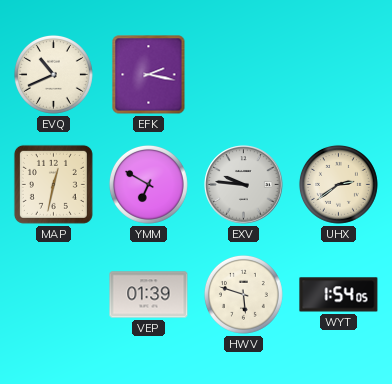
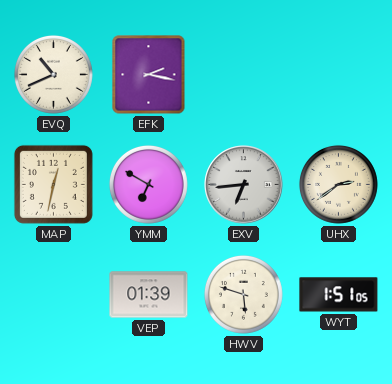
EXV: 9:46 -> 6:44 (244, 185)
WYT: 1:54 -> 1:51 (339, 295)
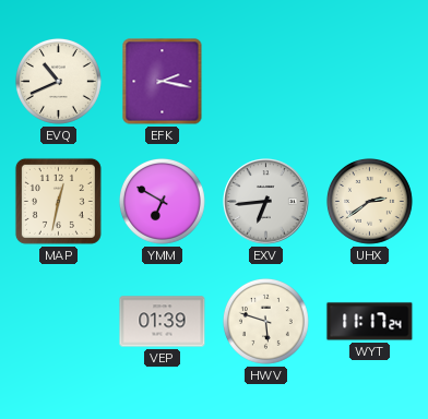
WYT: 1:51 -> 11:17 (370, 322)
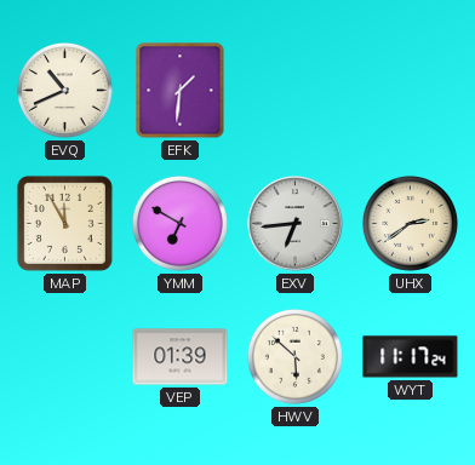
EFK: 2:17 -> 1:31 (181, 91)
MAP: 12:32 -> 11:55 (64, 223)
HWV: 5:48 -> 5:52 (294, 356)
